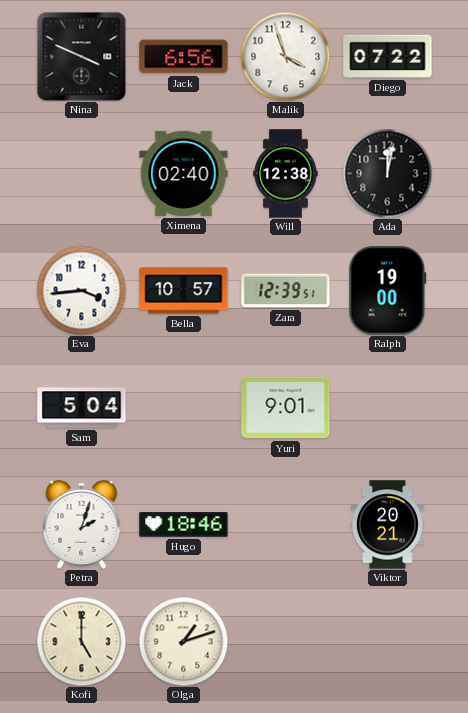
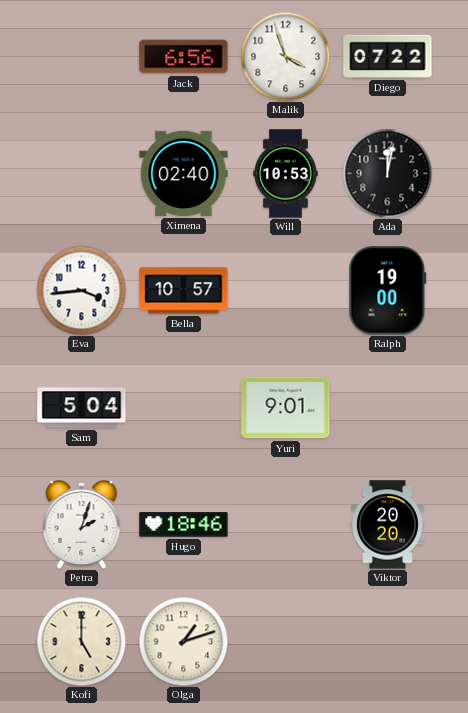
Nina: 3:49 -> none (81, 56)
Will: 12:38 -> 10:53 (286, 174)
Zara: 12:39 -> none (286, 291)
Viktor: 20:21 -> 20:20 (387, 525)
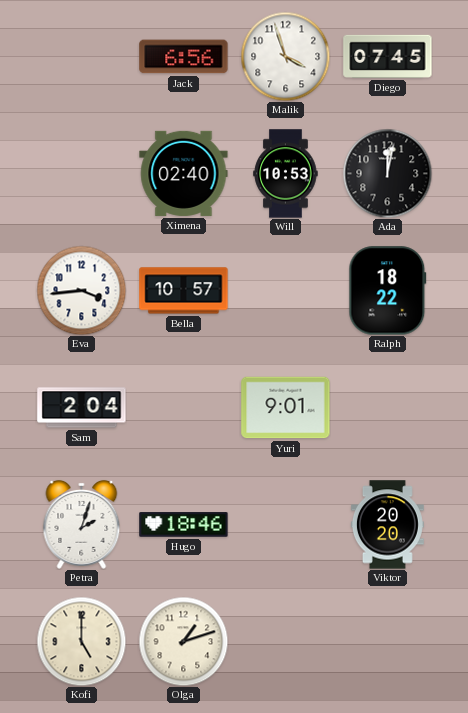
Diego: 07:22 -> 07:45 (388, 56)
Ralph: 19:00 -> 18:22 (388, 291)
Sam: 5:04 -> 2:04 (82, 408)
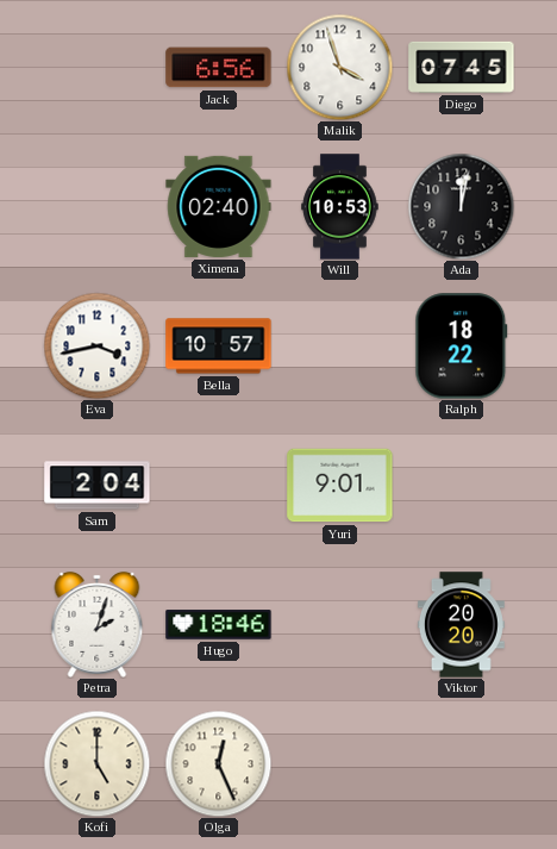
Eva: 3:44 -> 3:43 (96, 345)
Olga: 1:12 -> 12:26 (218, 763)
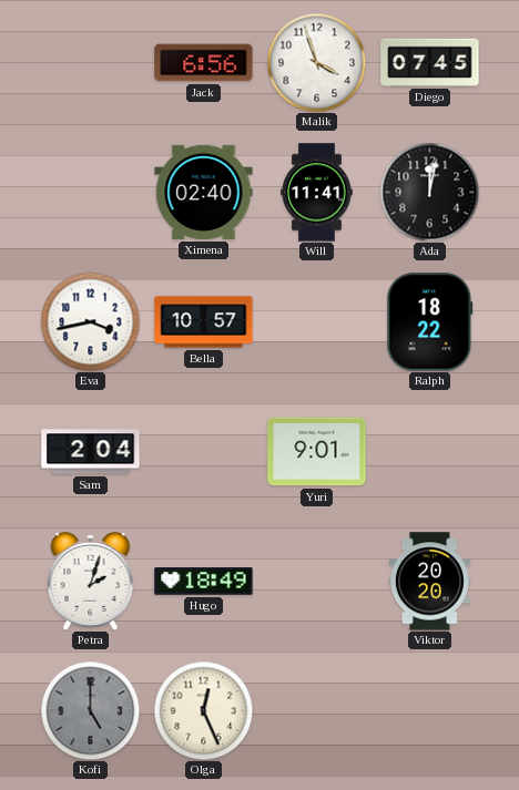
Will: 10:53 -> 11:41 (317, 193)
Hugo: 18:46 -> 18:49 (204, 582)
Kofi dial: cream -> grey (90, 710)
